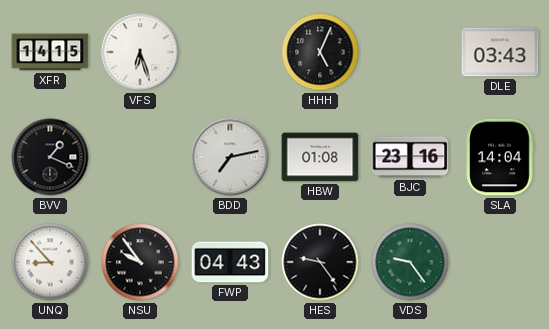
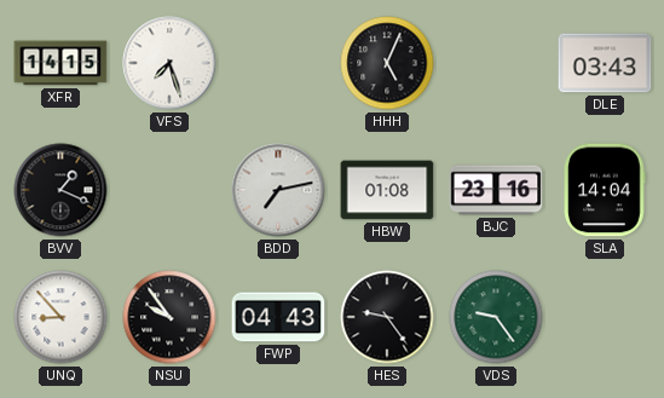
VFS: 6:27 -> 7:27 (169, 63)
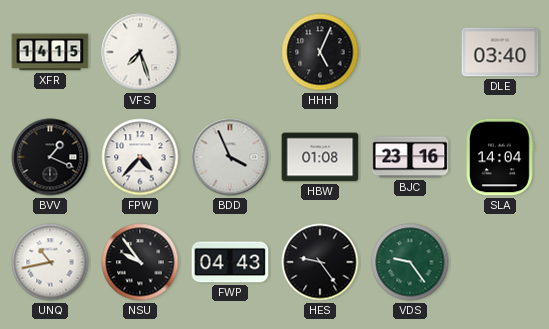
DLE: 03:43 -> 03:40 (500, 52)
FPW: none -> 4:37 (140, 157)
BDD: 7:13 -> 3:56 (230, 157)
UNQ: 8:53 -> 10:43 (50, 262)
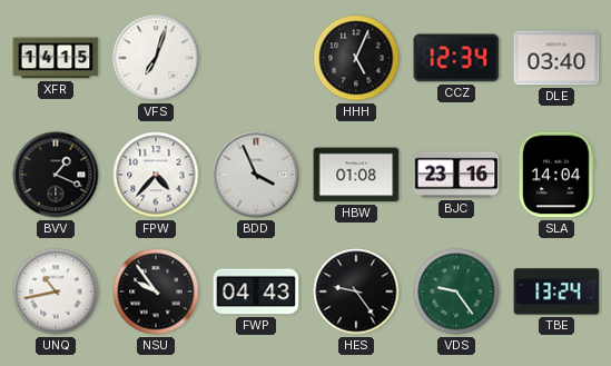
VFS: 7:27 -> 7:03 (156, 58)
CCZ: none -> 12:34 (456, 58)
TBE: none -> 13:24 (556, 291)
